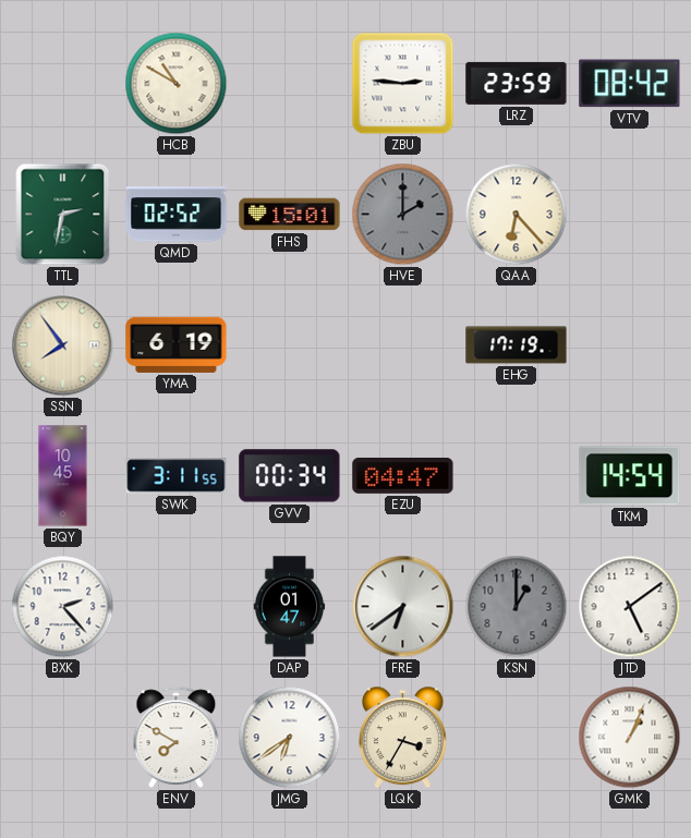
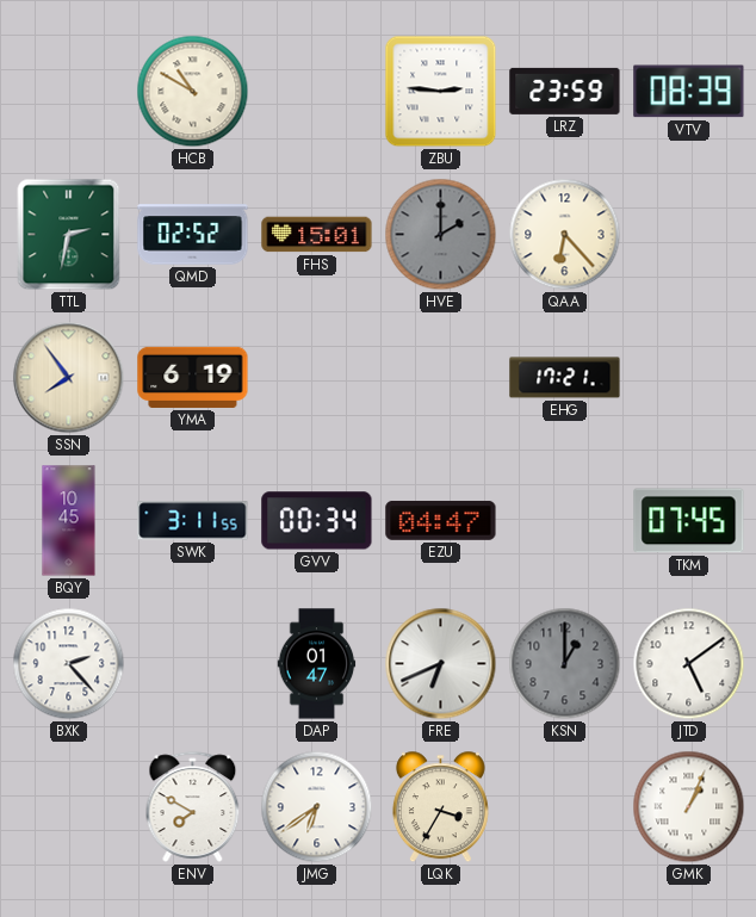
VTV: 08:42 -> 08:39 (689, 92)
EHG: 17:19 -> 17:21 (565, 378)
TKM: 14:54 -> 07:45 (689, 521)
FRE: 6:39 -> 6:41 (441, 664)
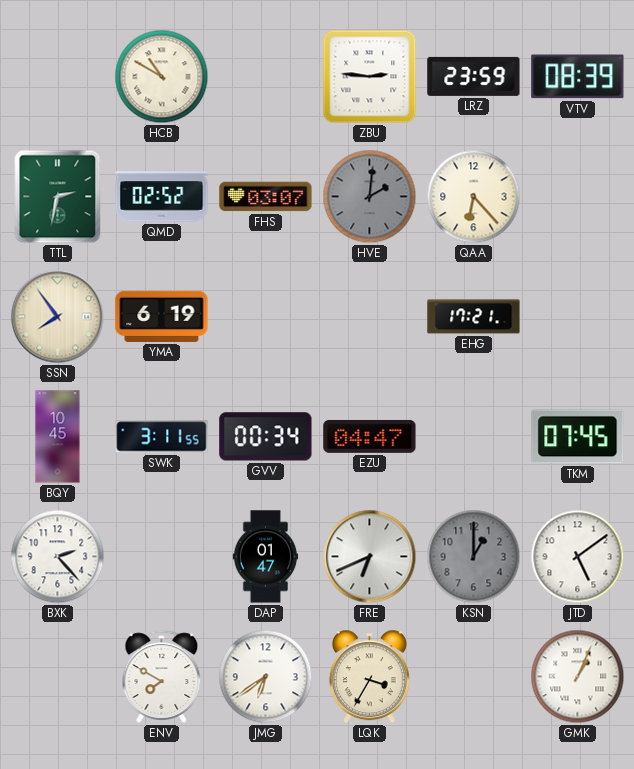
FHS: 15:01 -> 03:07 (266, 197)
HVE: 2:00 -> 2:01 (370, 197)
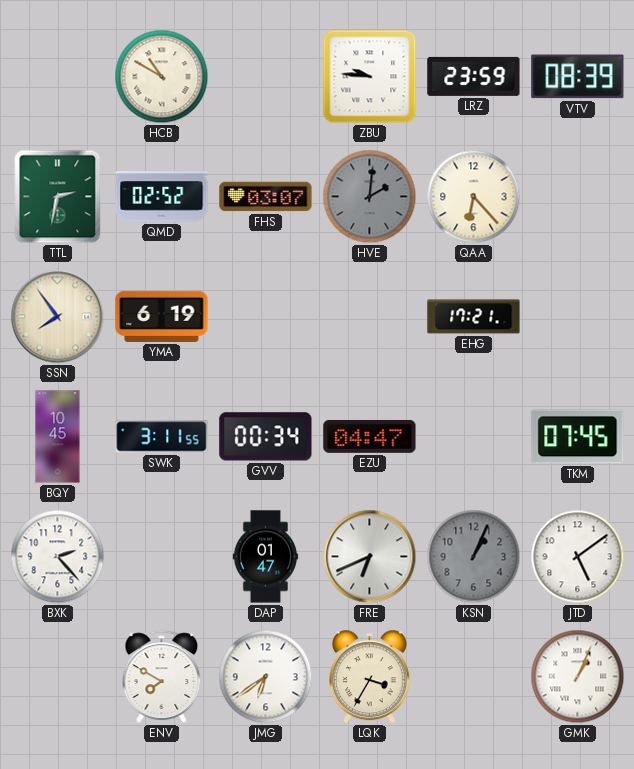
ZBU: 2:46 -> 9:46 (370, 77)
KSN: 1:00 -> 1:04 (474, 557)
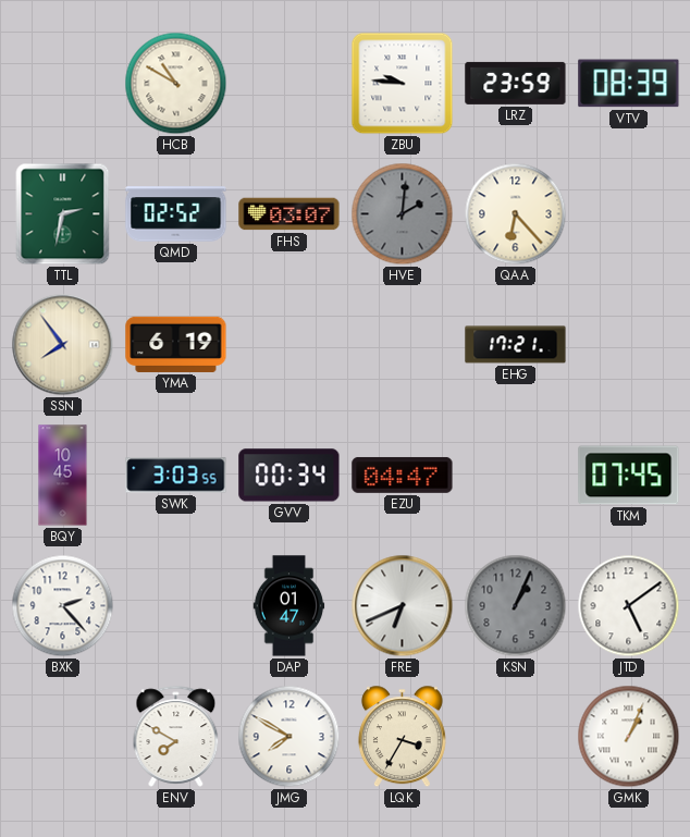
SWK: 3:11 -> 3:03 (176, 476)
JMG: 6:39 -> 7:50 (289, 737)
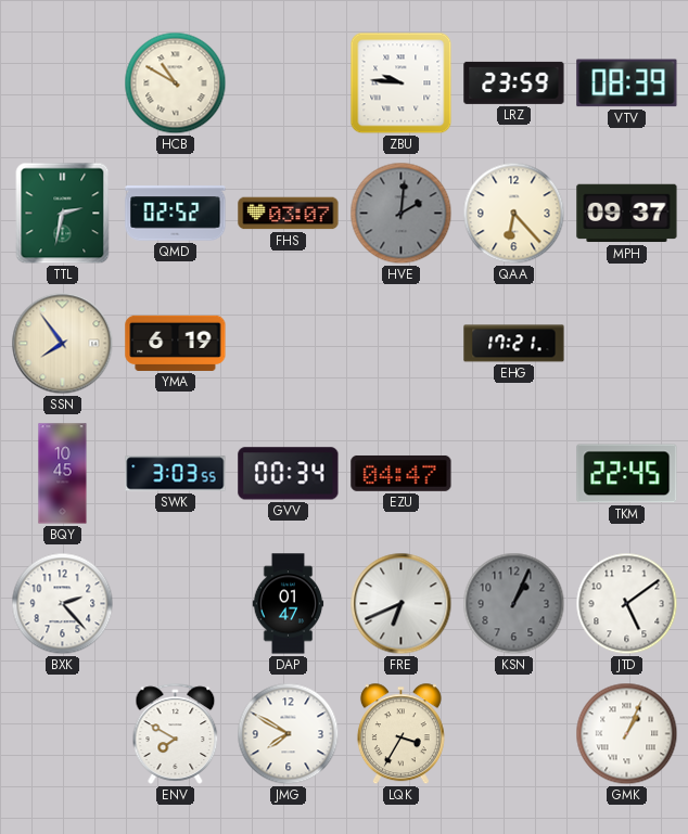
MPH: none -> 09:37 (627, 214)
TKM: 07:45 -> 22:45 (627, 474)
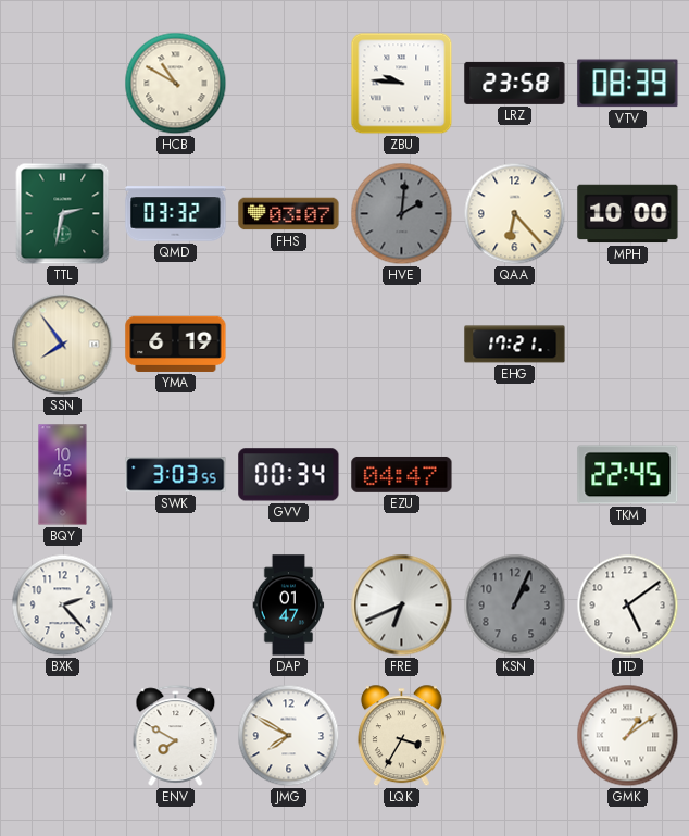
LRZ: 23:59 -> 23:58 (515, 83)
QMD: 02:52 -> 03:32 (176, 214)
MPH: 09:37 -> 10:00 (628, 214)
GMK: 1:04 -> 1:09 (628, 736)
